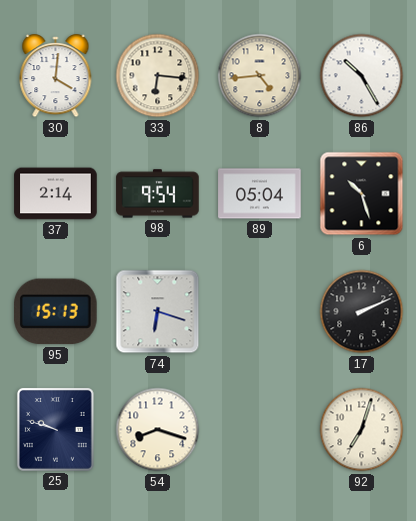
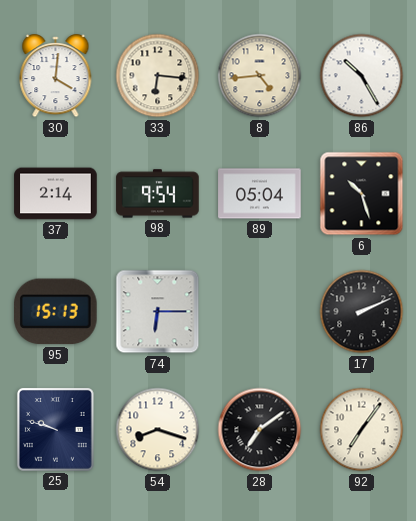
74: 6:18 -> 6:15 (158, 312)
28: none -> 7:09 (260, 430)
92: 7:03 -> 7:06 (362, 430)
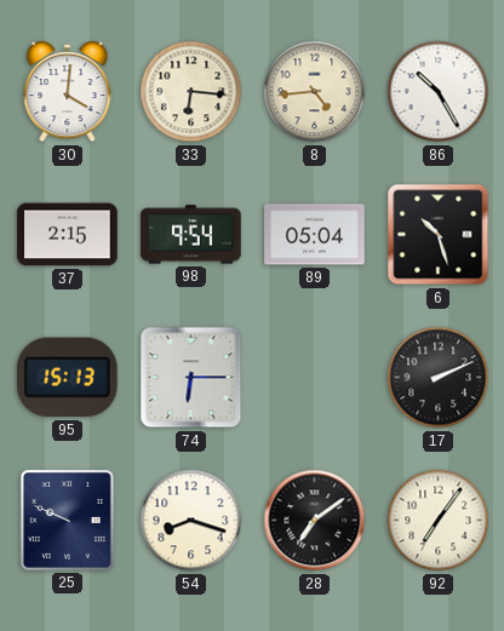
37: 2:14 -> 2:15 (68, 235)
25: 9:48 -> 9:49 (67, 520)
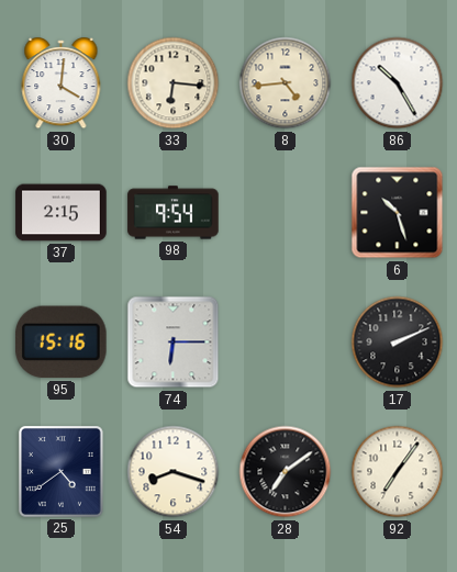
89: 05:04 -> none (315, 235)
95: 15:13 -> 15:16 (60, 343)
25: 9:49 -> 4:39 (60, 471)
